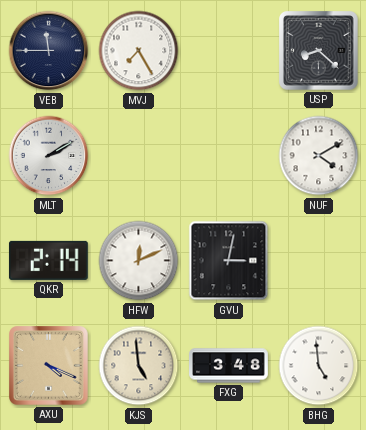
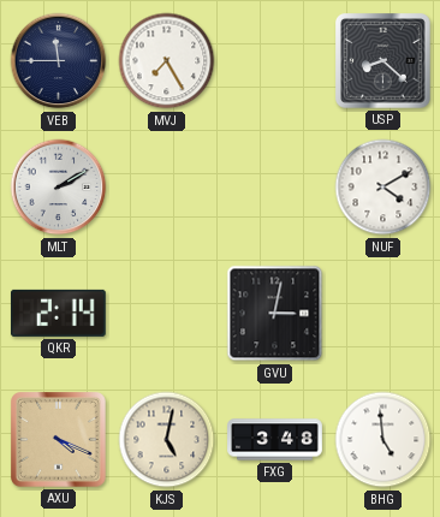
HFW: 12:11 -> none (139, 261)
KJS: 4:59 -> 5:02 (167, 440)
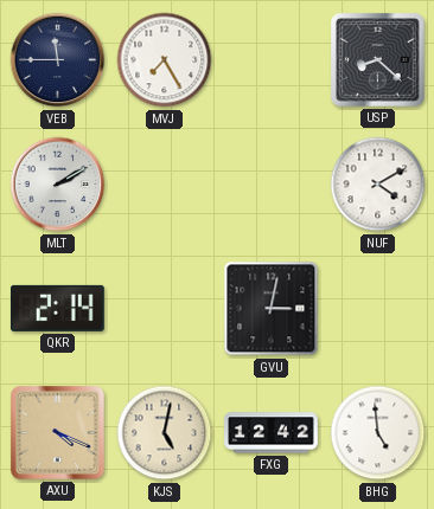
FXG: 3:48 -> 12:42 (272, 433)
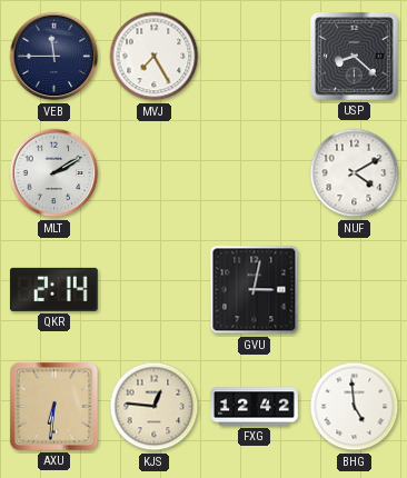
AXU: 4:19 -> 6:31 (54, 407)
KJS: 5:02 -> 12:46 (155, 407)
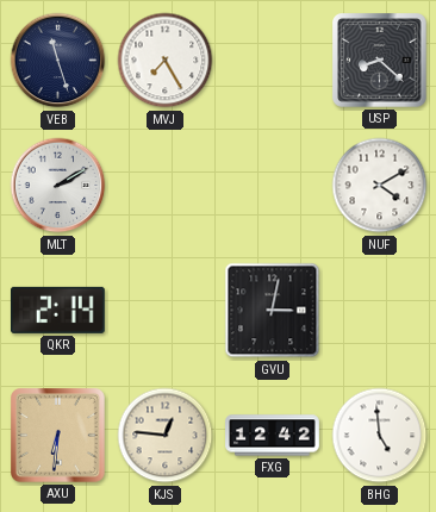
VEB: 11:45 -> 11:27 (58, 61)
